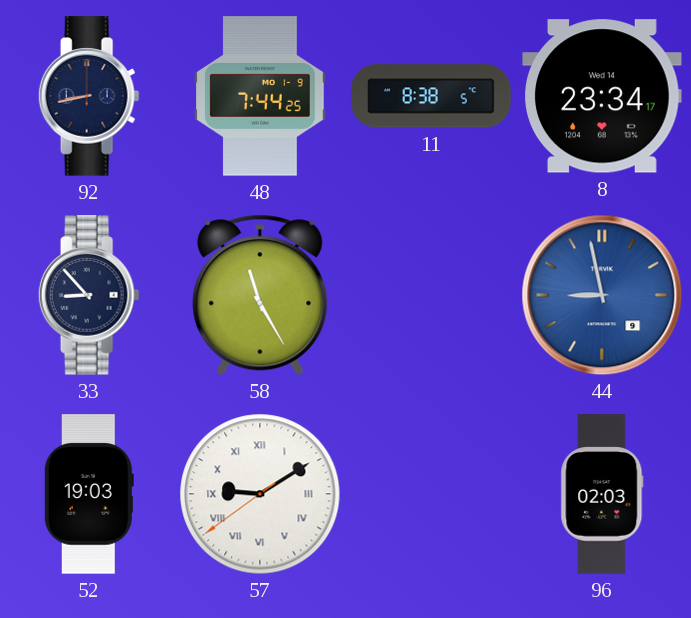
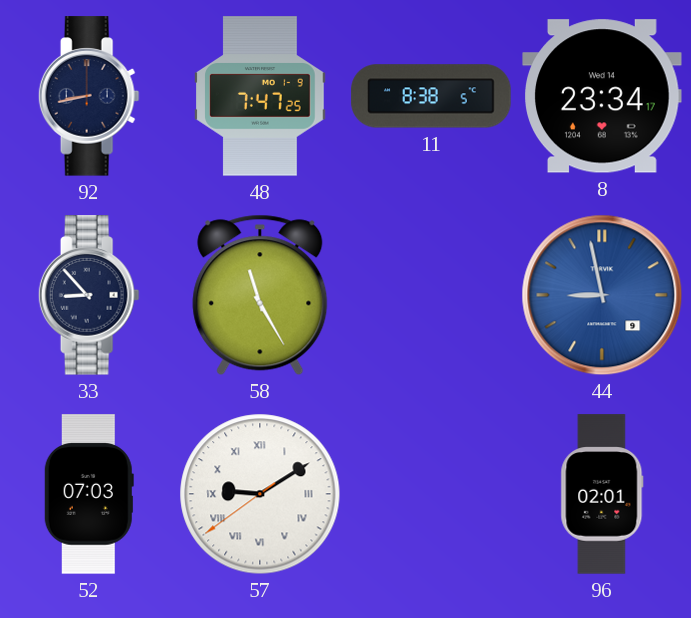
48: 7:44 -> 7:47 (260, 96)
52: 19:03 -> 07:03 (89, 494)
96: 02:03 -> 02:01 (602, 494)
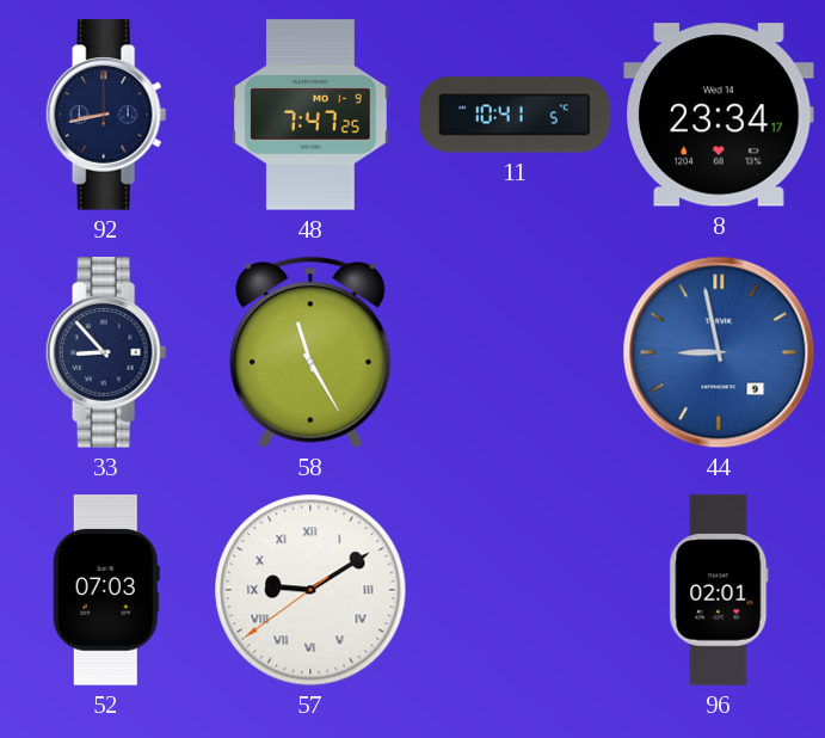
11: 8:38 -> 10:41 (515, 115)
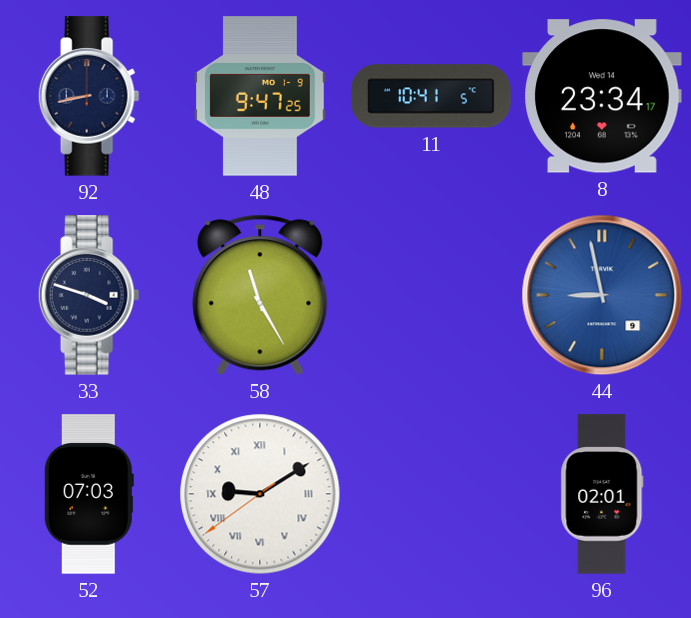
48: 7:47 -> 9:47 (260, 96)
33: 8:53 -> 3:48 (89, 295)
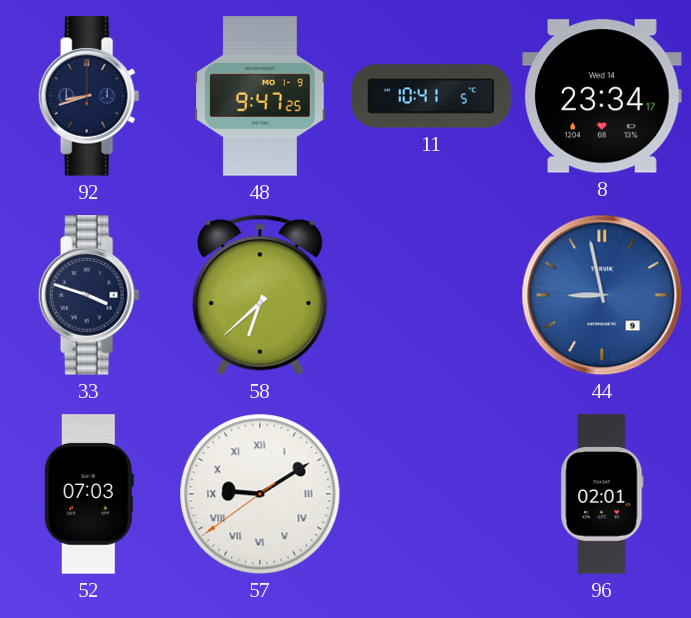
92: 8:43 -> 8:42 (89, 96)
58: 11:25 -> 6:38 (260, 295)
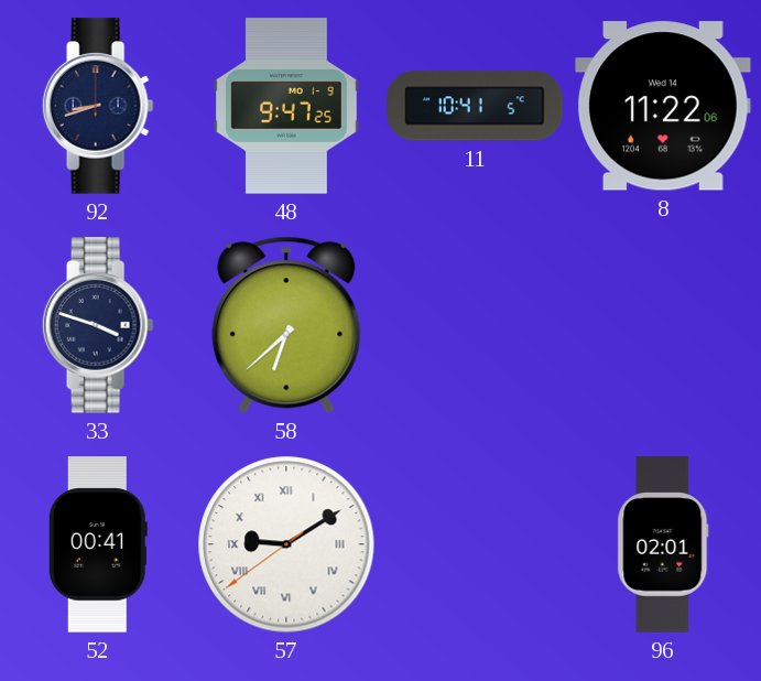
8: 23:34 -> 11:22 (663, 106)
44: 8:58 -> none (602, 295)
52: 07:03 -> 00:41 (98, 544)
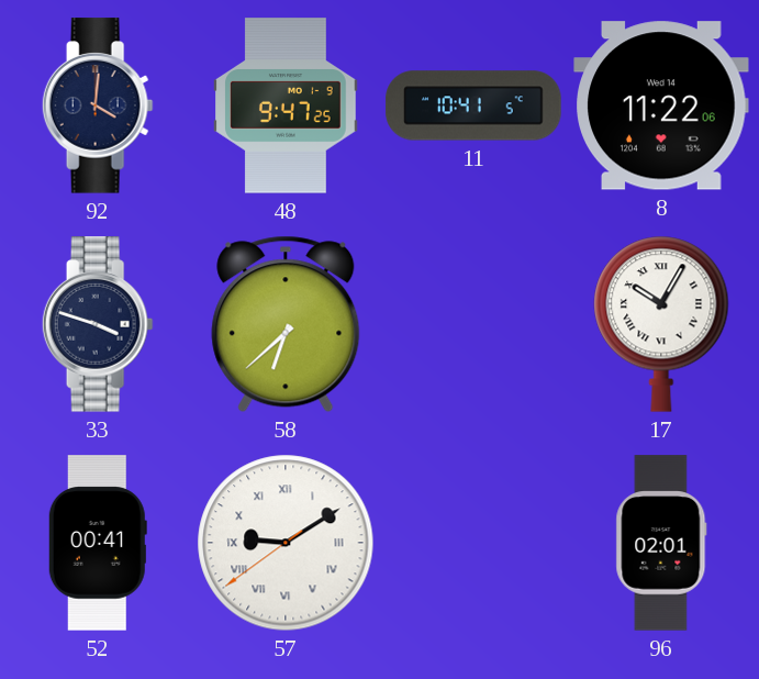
92: 8:42 -> 4:01 (98, 105)
17: none -> 10:05 (661, 324)
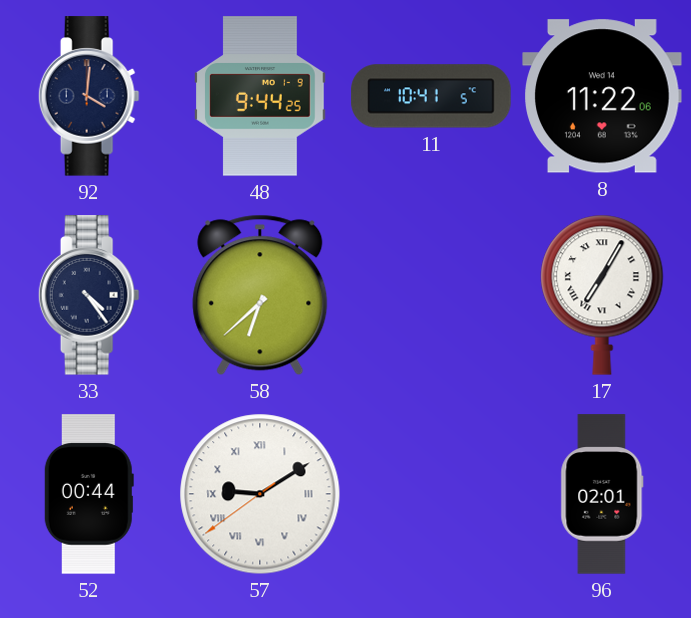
48: 9:47 -> 9:44 (260, 96)
33: 3:48 -> 4:24 (89, 295)
17: 10:05 -> 7:05 (602, 295)
52: 00:41 -> 00:44 (89, 494)
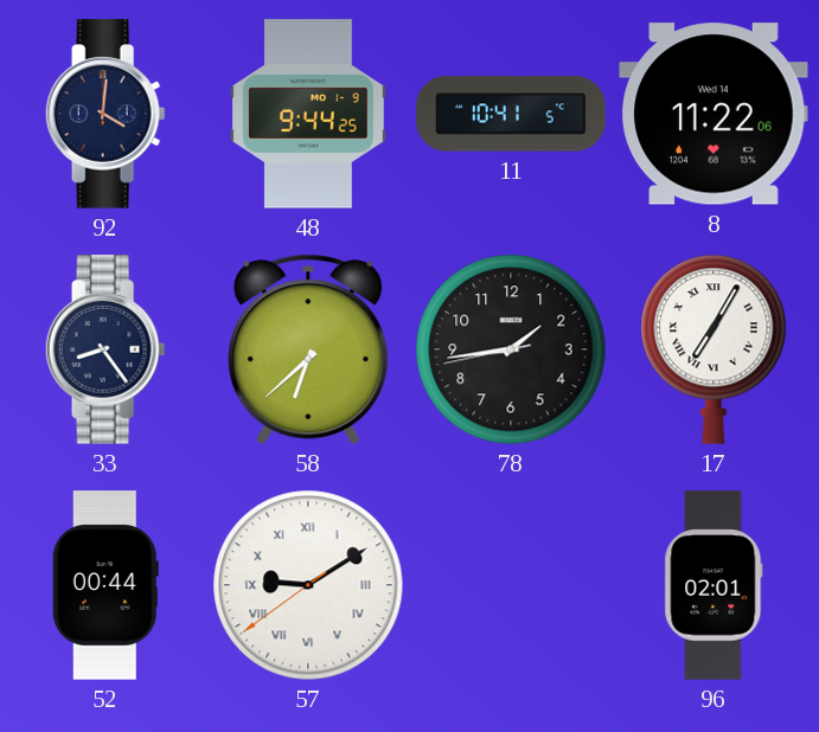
33: 4:24 -> 8:24 (105, 349)
78: none -> 1:43 (511, 349)
